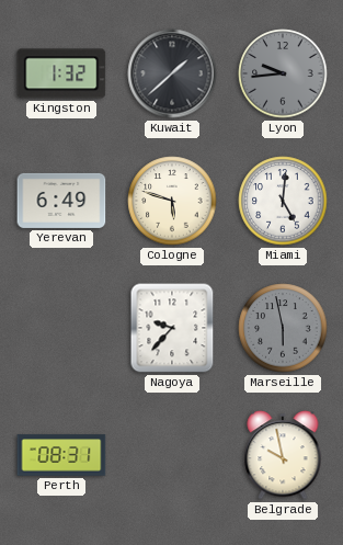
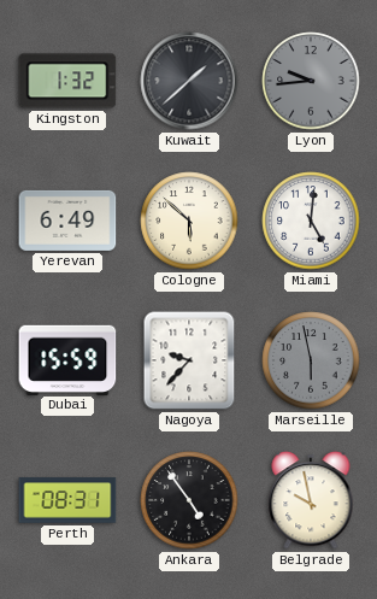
Cologne: 5:48 -> 5:52 (189, 221)
Dubai: none -> 15:59 (67, 359)
Ankara: none -> 4:54 (189, 500)
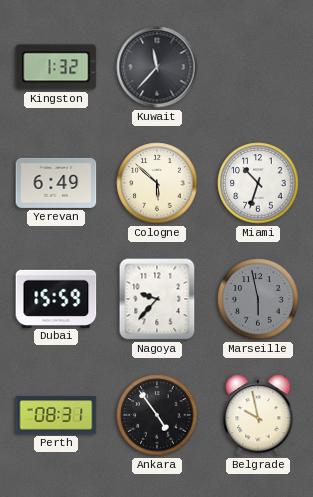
Kuwait: 1:38 -> 11:37 (157, 67)
Lyon: 9:44 -> none (311, 81)
Miami: 5:01 -> 10:33 (258, 183)
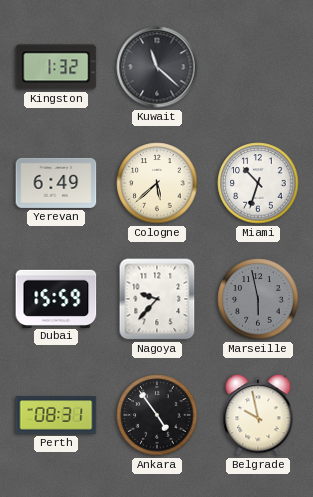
Kuwait: 11:37 -> 11:22 (157, 67)
Cologne: 5:52 -> 5:38 (157, 183)
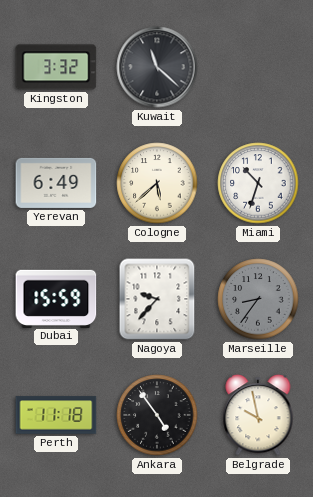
Kingston: 1:32 -> 3:32 (56, 67)
Marseille: 5:58 -> 8:36 (258, 299)
Perth: 08:31 -> 11:18 (56, 415)
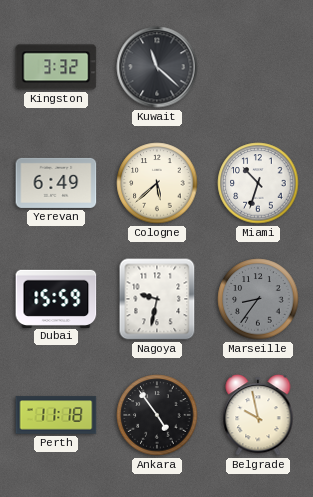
Nagoya: 9:37 -> 9:32 (157, 299)
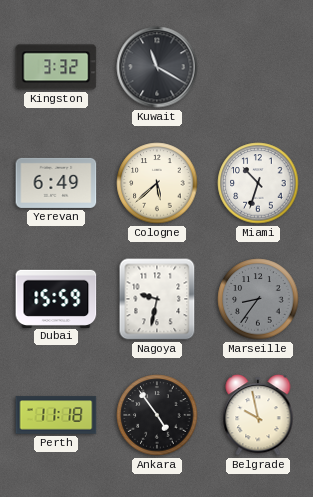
Kuwait: 11:22 -> 11:20 (157, 67)
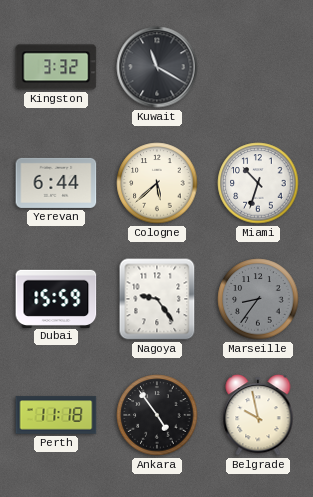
Yerevan: 6:49 -> 6:44 (56, 183)
Nagoya: 9:32 -> 9:24 (157, 299)
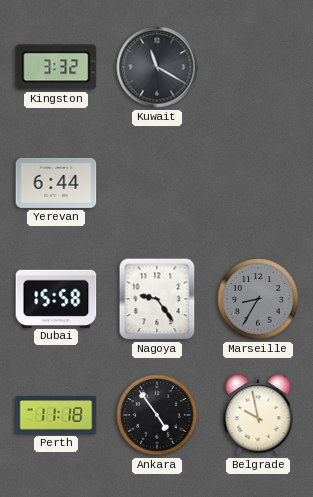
Cologne: 5:38 -> none (157, 183)
Miami: 10:33 -> none (258, 183)
Dubai: 15:59 -> 15:58 (56, 298)
Marseille: 8:36 -> 8:35 (258, 299)
